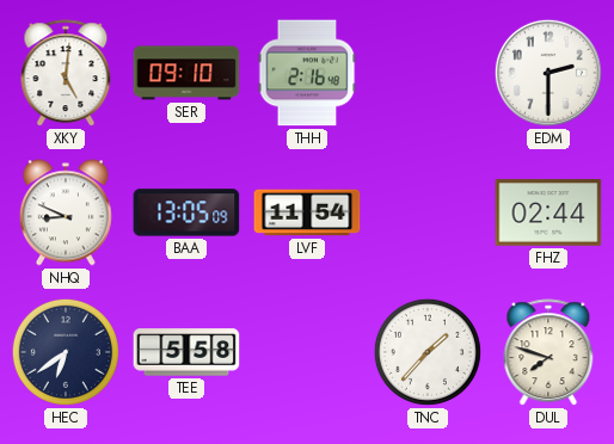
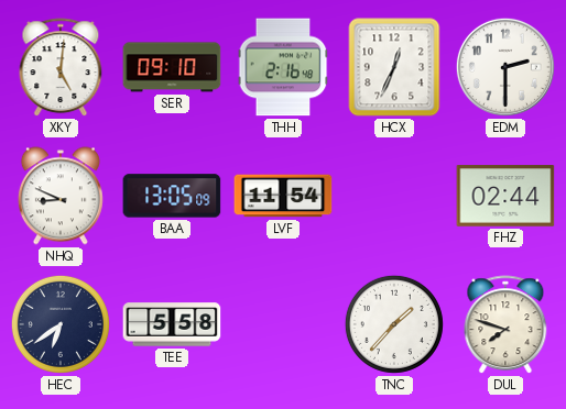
HCX: none -> 12:34 (394, 67)
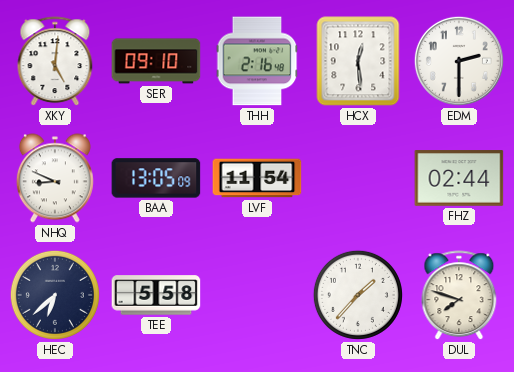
HCX: 12:34 -> 12:29 (358, 61)
HEC: 6:39 -> 6:38 (55, 295)
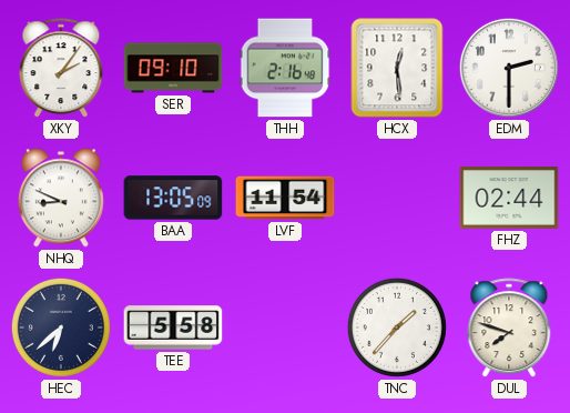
XKY: 5:01 -> 2:06 (61, 69)
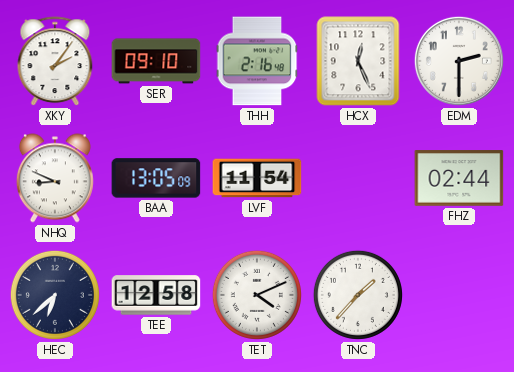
HCX: 12:29 -> 12:26 (358, 61)
TEE: 5:58 -> 12:58 (156, 295)
TET: none -> 4:11 (257, 295)
DUL: 7:48 -> none (509, 329)
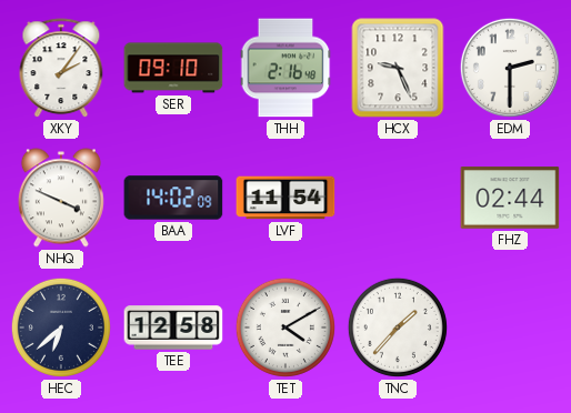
HCX: 12:26 -> 9:26 (398, 68)
NHQ: 8:49 -> 3:49 (61, 198)
BAA: 13:05 -> 14:02 (173, 198)
TET: 4:11 -> 4:10 (285, 328)
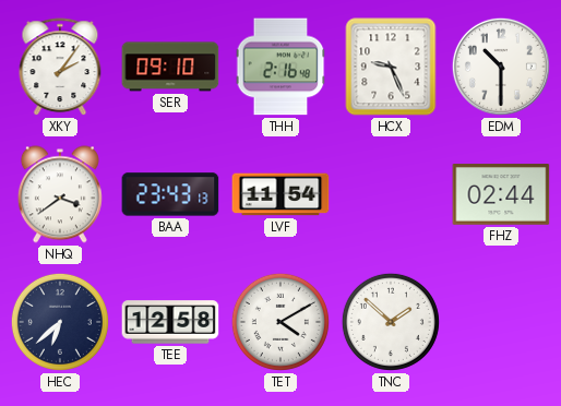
EDM: 2:30 -> 10:30 (501, 67)
NHQ: 3:49 -> 3:39 (60, 194)
BAA: 14:02 -> 23:43 (170, 194)
TNC: 1:37 -> 1:52 (391, 322)
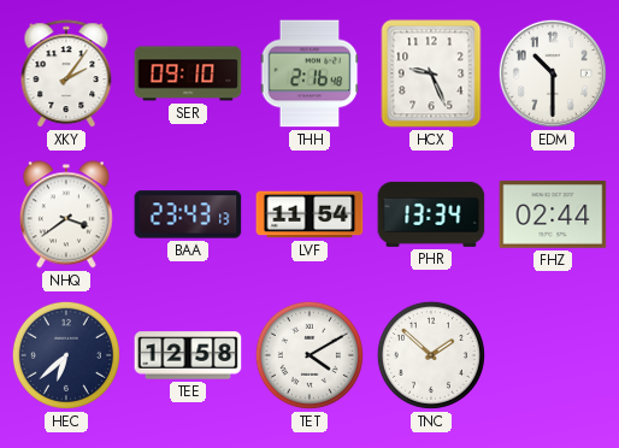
PHR: none -> 13:34 (431, 214)
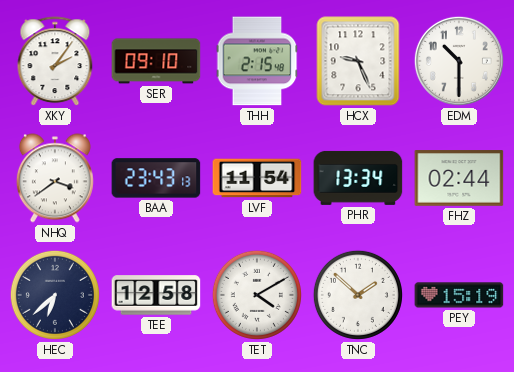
THH: 2:16 -> 2:15 (257, 61)
PEY: none -> 15:19 (459, 295)
